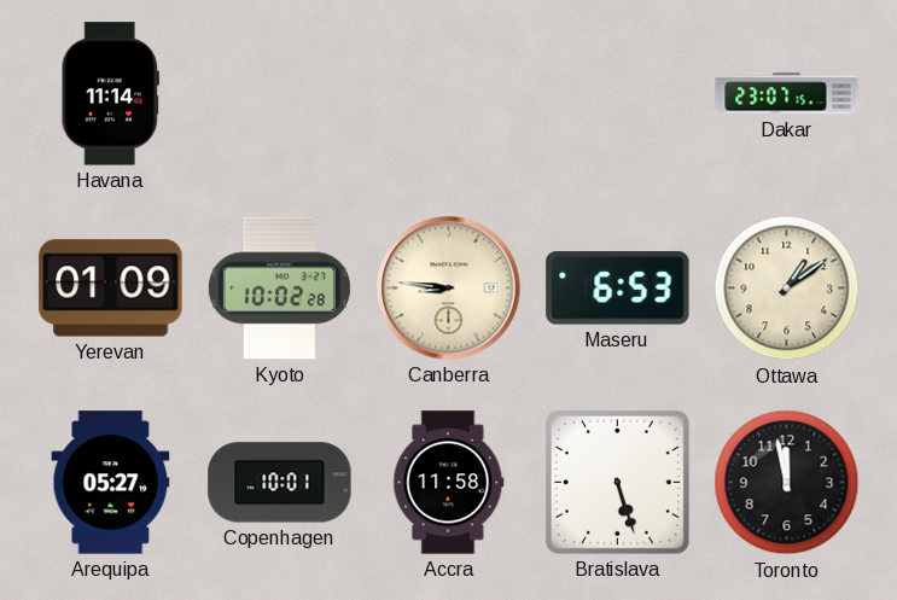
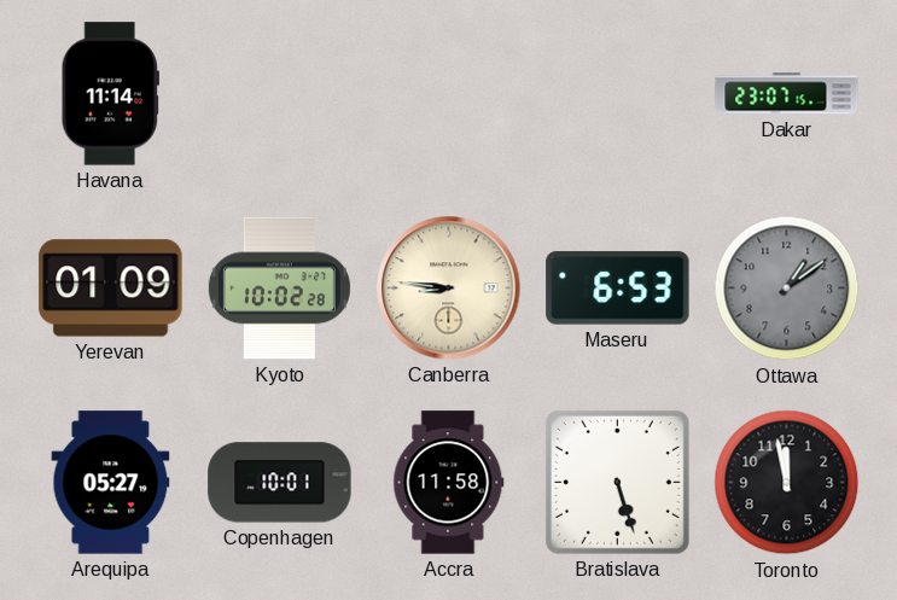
Ottawa dial: cream -> grey (787, 289)
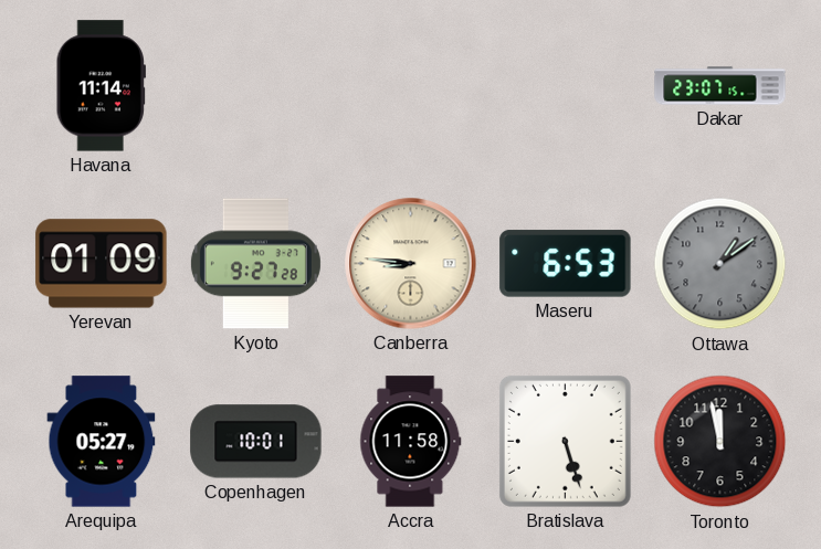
Kyoto: 10:02 -> 9:27 (255, 264)
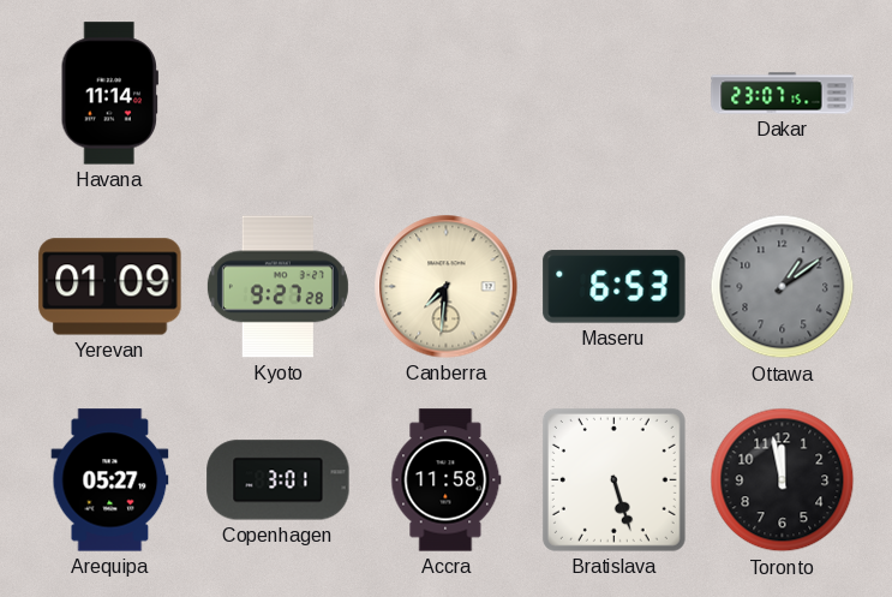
Canberra: 8:46 -> 7:31 (447, 287)
Copenhagen: 10:01 -> 3:01 (279, 480)
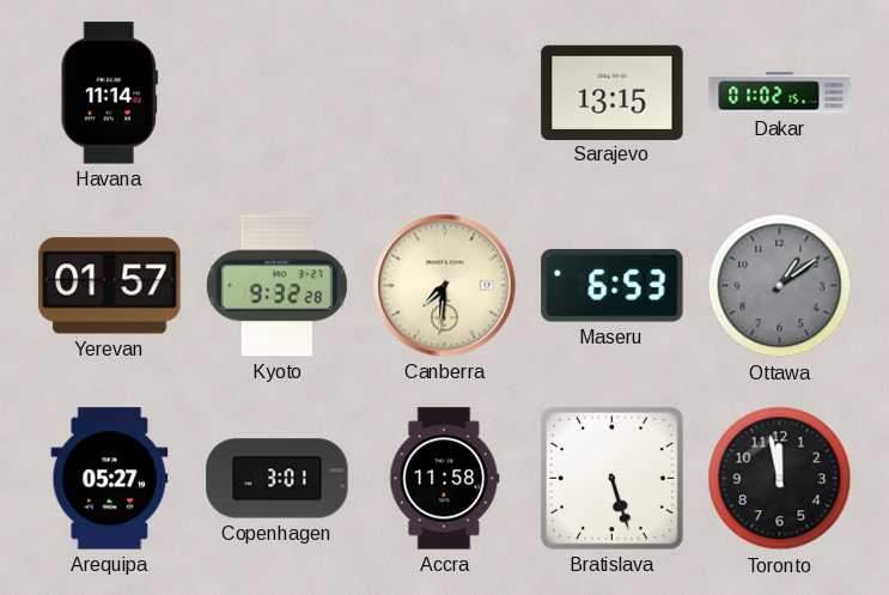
Sarajevo: none -> 13:15 (613, 92)
Dakar: 23:07 -> 01:02 (780, 93)
Yerevan: 01:09 -> 01:57 (110, 286)
Kyoto: 9:27 -> 9:32 (276, 286)
